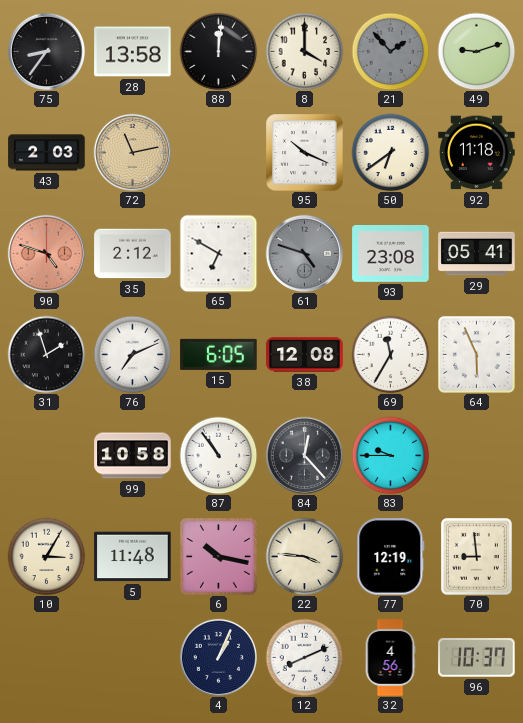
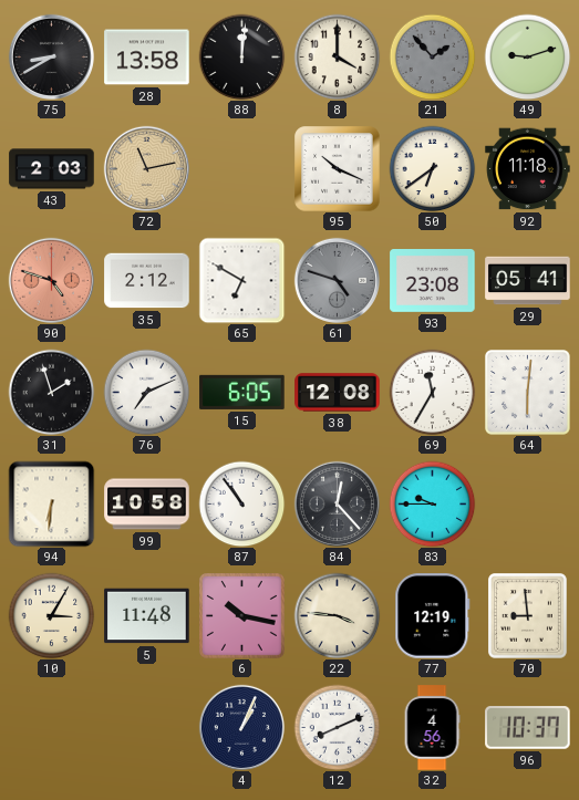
75: 8:36 -> 8:40 (51, 56)
64: 5:56 -> 6:01 (528, 393)
94: none -> 6:31 (51, 503)
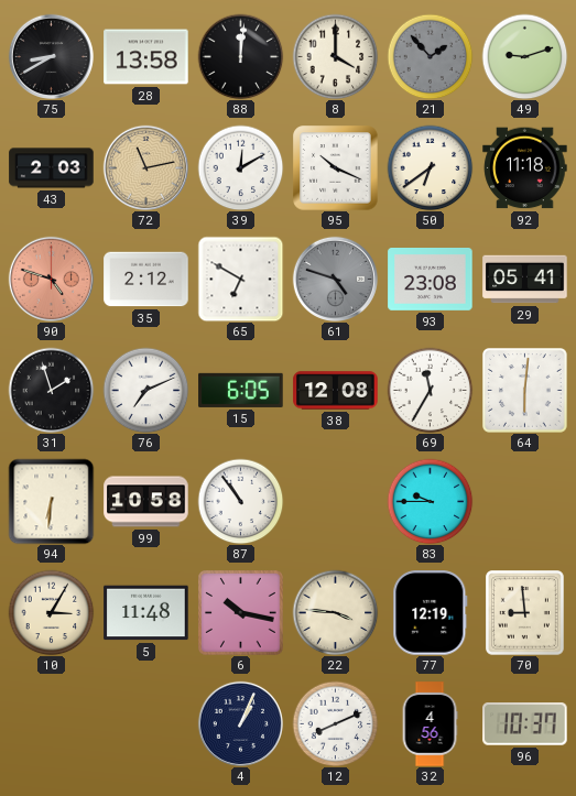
39: none -> 12:10 (240, 167)
84: 12:23 -> none (337, 503)
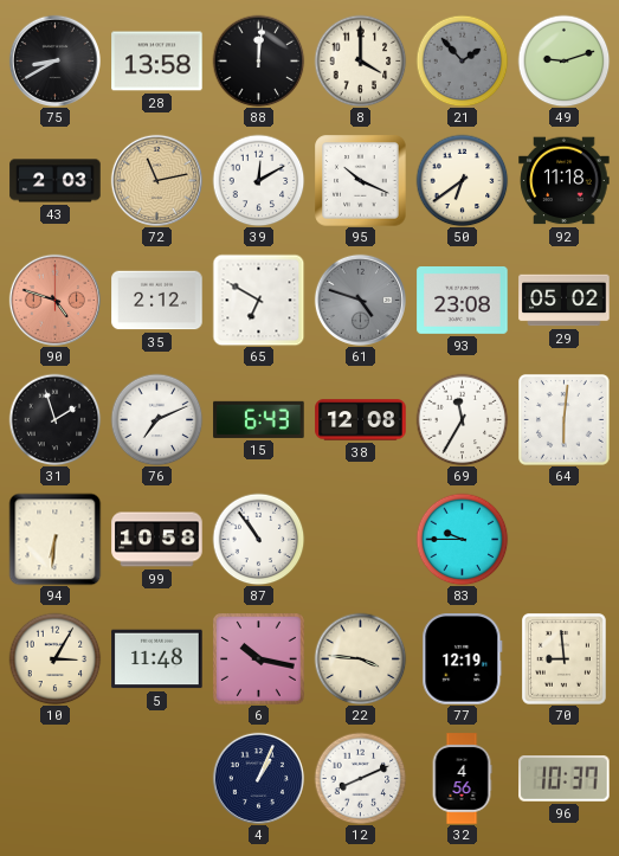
29: 05:41 -> 05:02 (565, 301)
15: 6:05 -> 6:43 (259, 419)
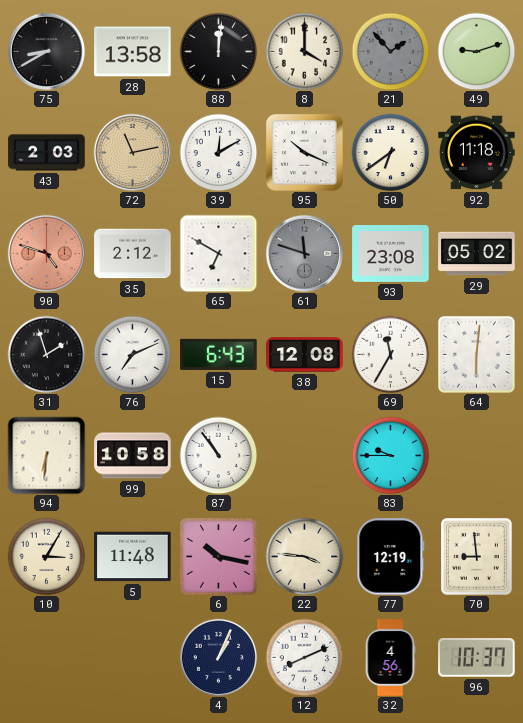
61: 4:48 -> 11:48 (304, 253)
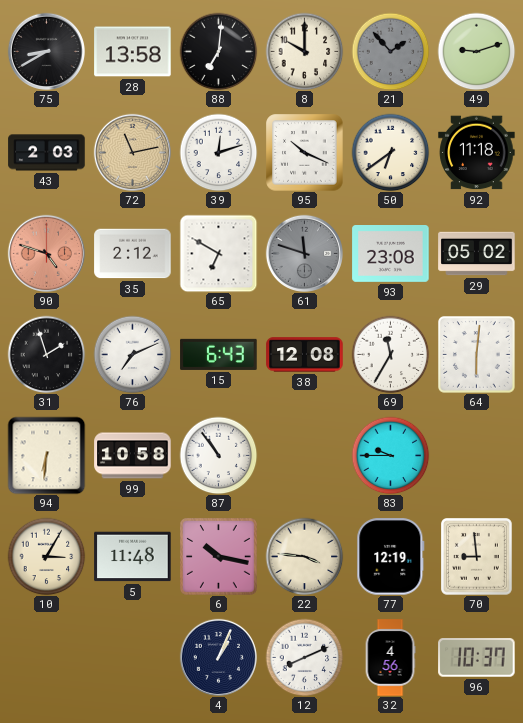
88: 12:01 -> 7:01 (218, 51)
8: 4:00 -> 10:00 (304, 51)
39: 12:10 -> 12:12 (218, 152)
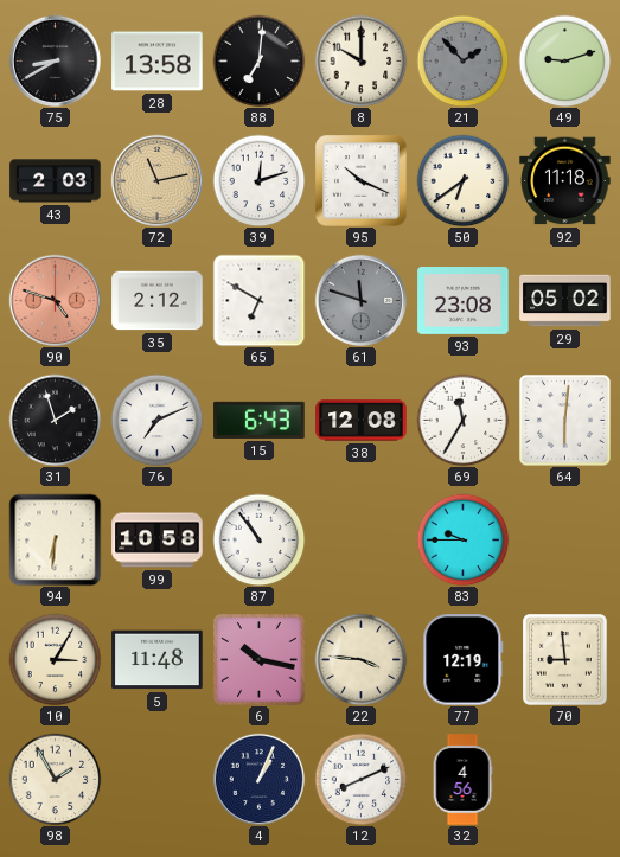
98: none -> 1:55 (55, 779)
96: 10:37 -> none (477, 658)
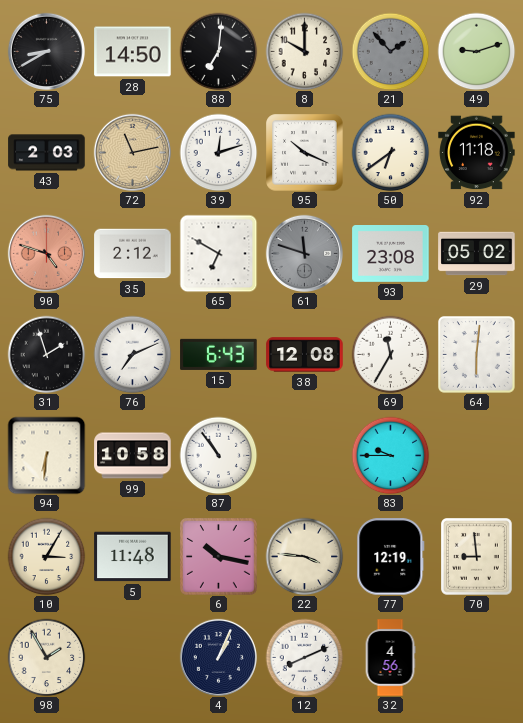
28: 13:58 -> 14:50 (133, 52)
